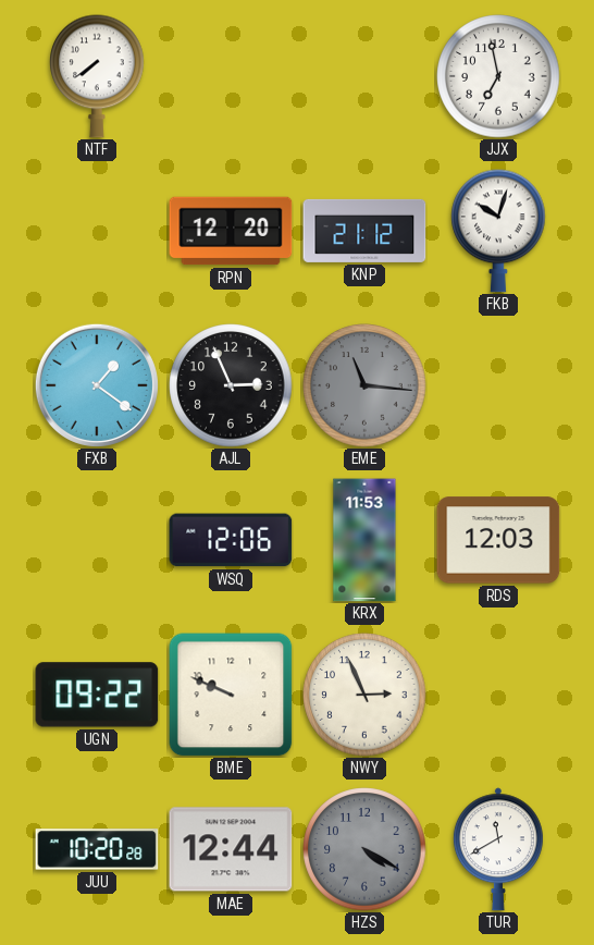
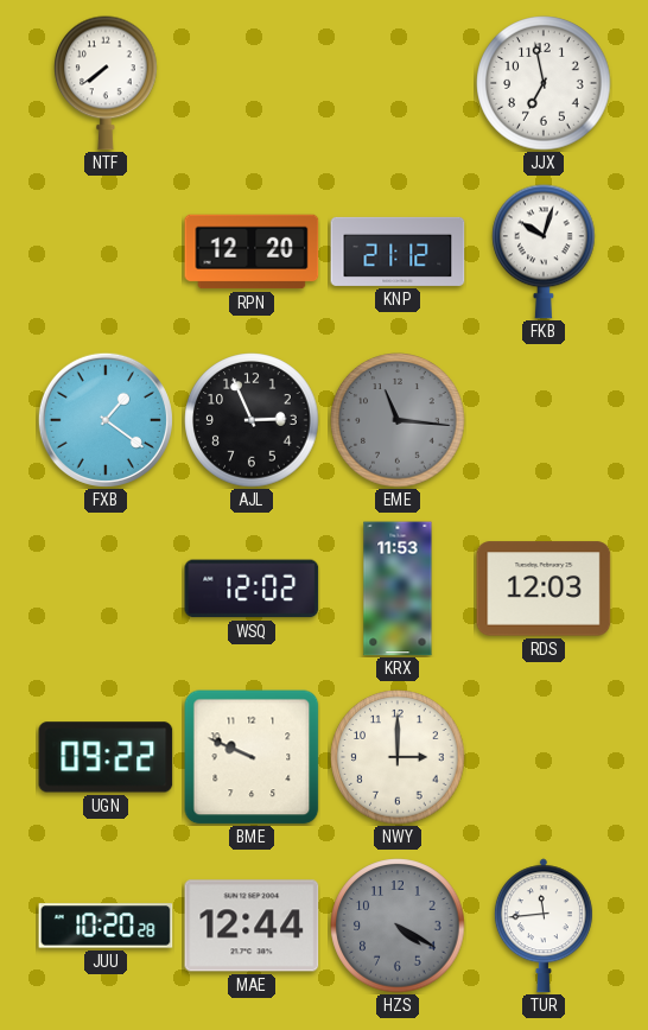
WSQ: 12:06 -> 12:02 (252, 589)
NWY: 2:56 -> 3:00 (398, 757)
TUR: 11:40 -> 11:44 (544, 926)
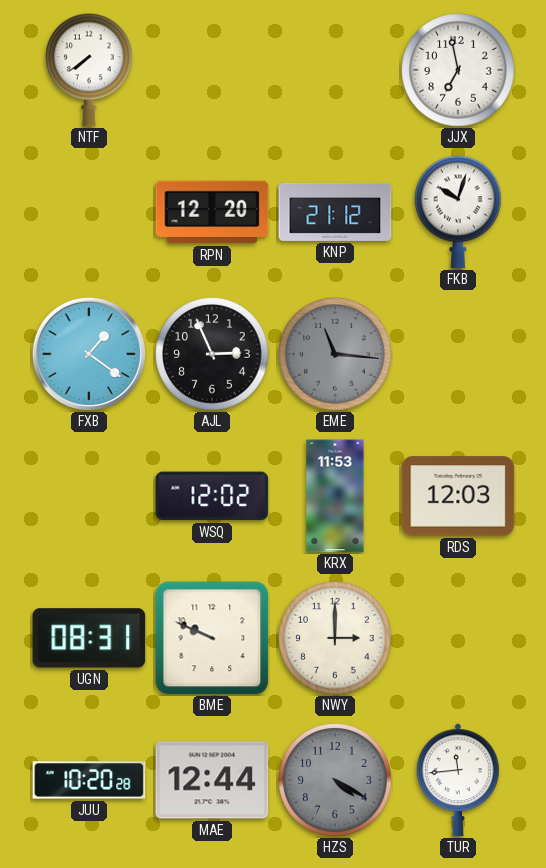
UGN: 09:22 -> 08:31 (89, 638)
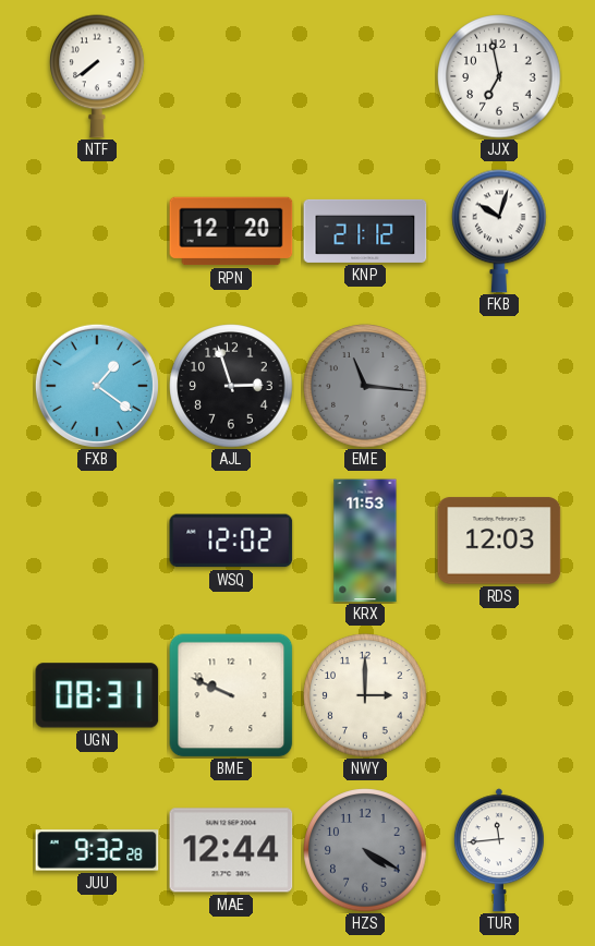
AJL: 2:56 -> 2:57 (231, 386)
JUU: 10:20 -> 9:32 (97, 850)
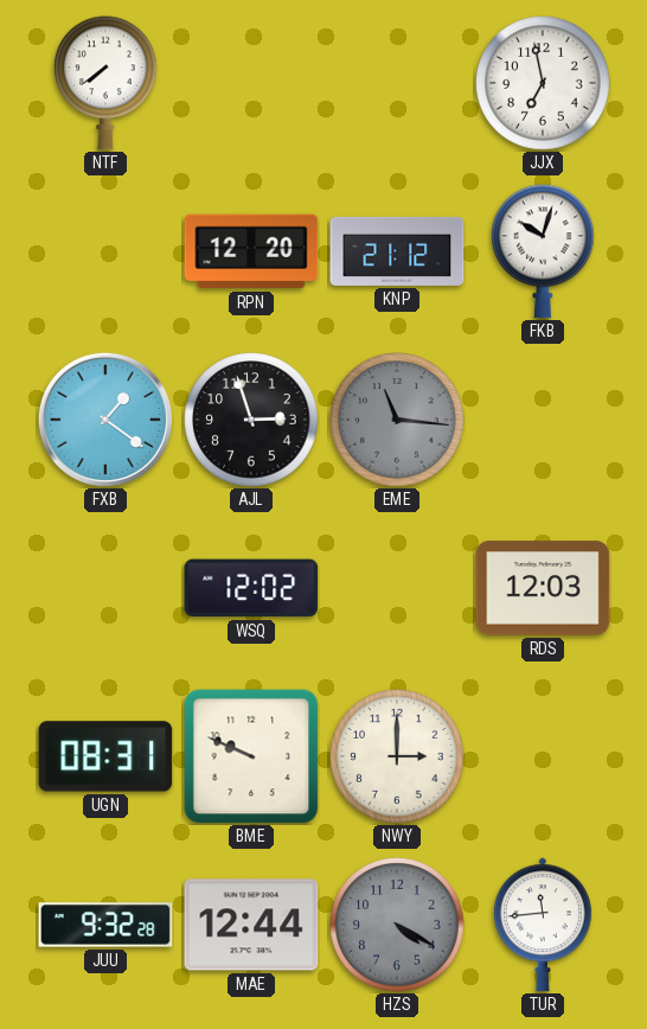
KRX: 11:53 -> none (365, 541)
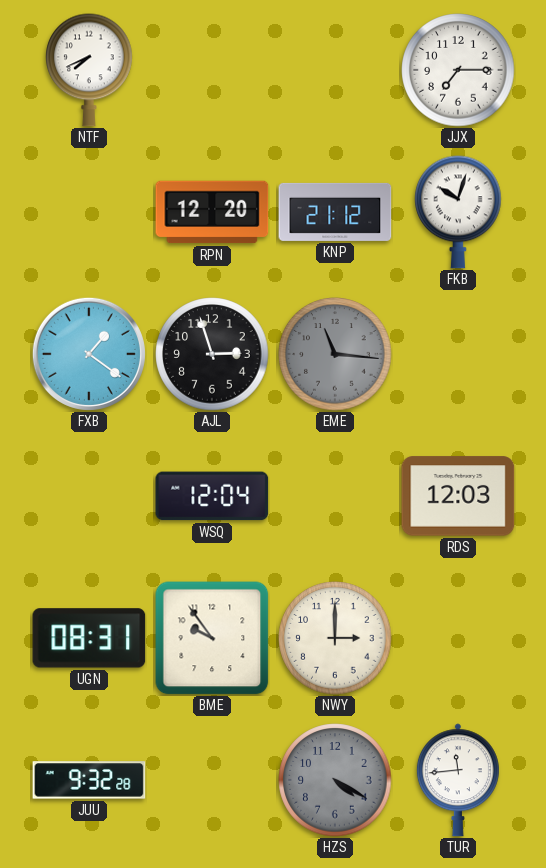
NTF: 7:39 -> 7:41 (89, 70)
JJX: 6:58 -> 7:15 (458, 70)
WSQ: 12:02 -> 12:04 (212, 496)
BME: 9:49 -> 9:54 (212, 638)
MAE: 12:44 -> none (251, 925)
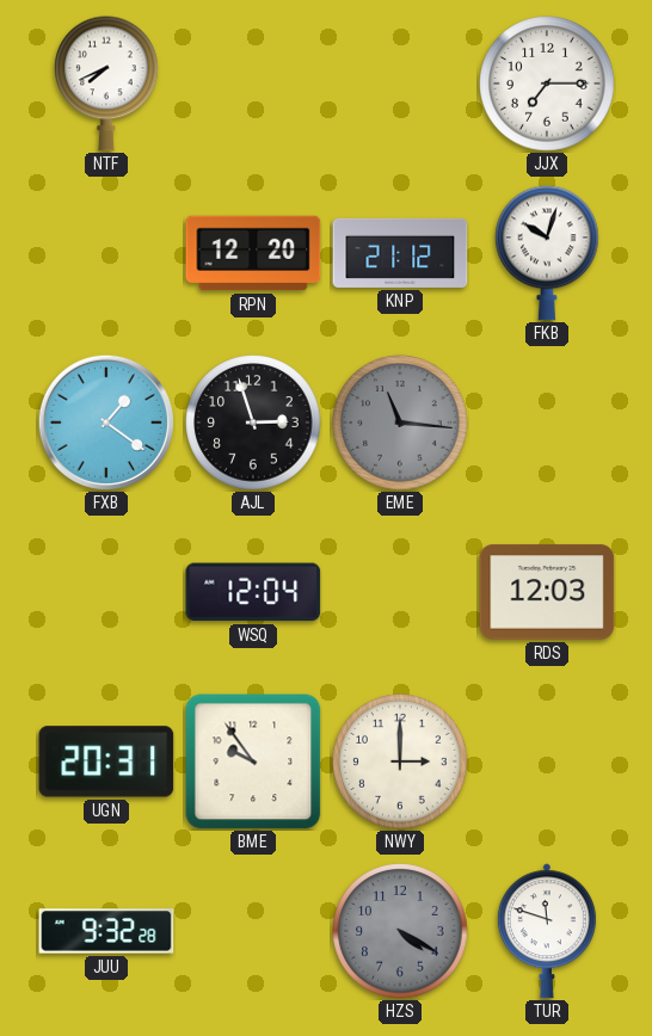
UGN: 08:31 -> 20:31 (106, 761)
TUR: 11:44 -> 11:48 (547, 931)
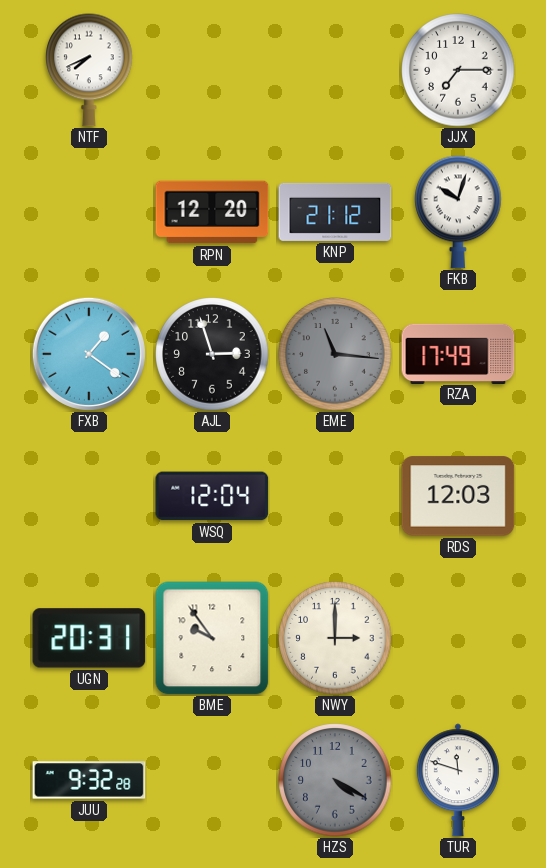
RZA: none -> 17:49 (458, 353)
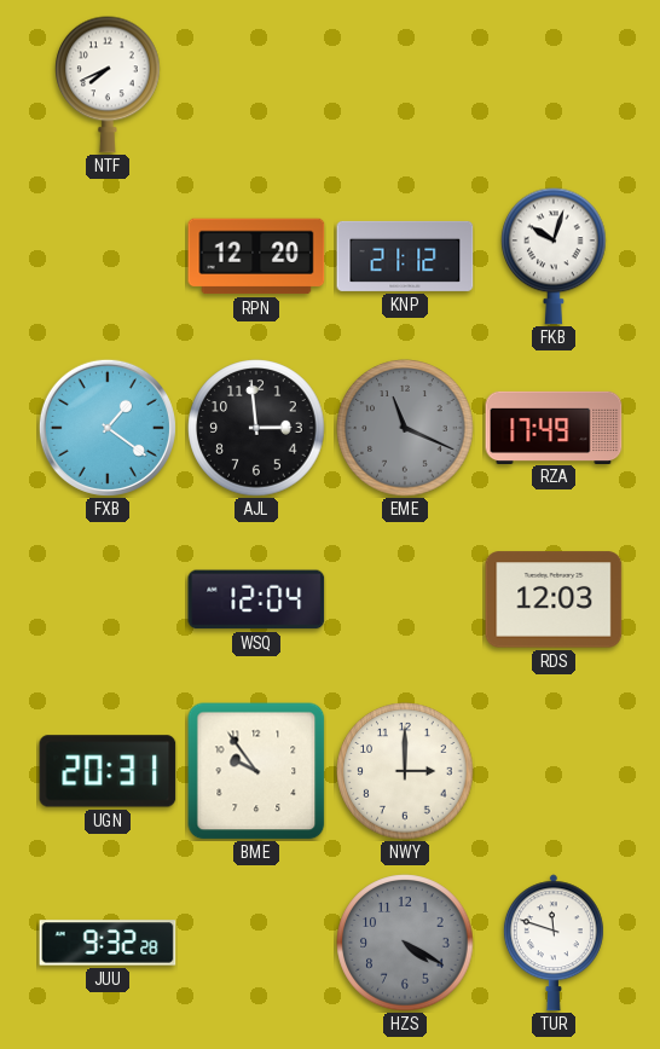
JJX: 7:15 -> none (458, 70)
AJL: 2:57 -> 2:59 (256, 428)
EME: 11:16 -> 11:19 (405, 428)
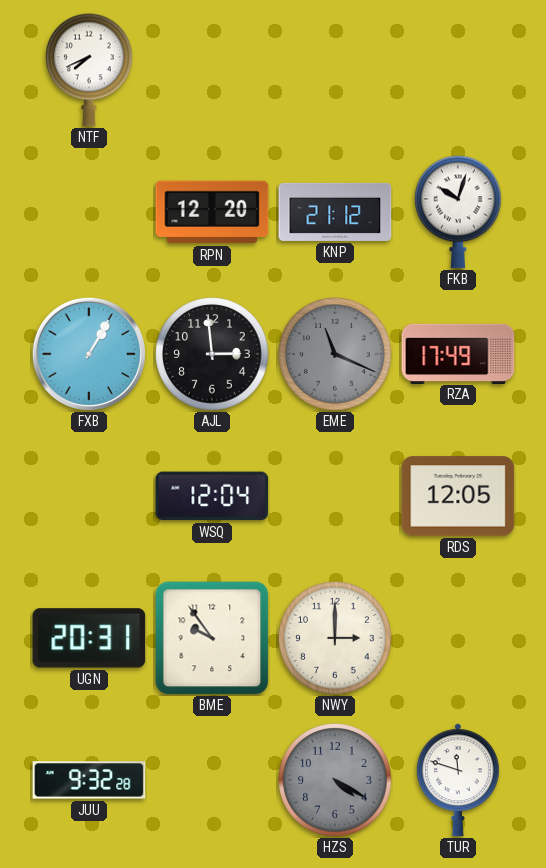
FXB: 1:21 -> 1:05 (89, 354)
RDS: 12:03 -> 12:05 (458, 496)
